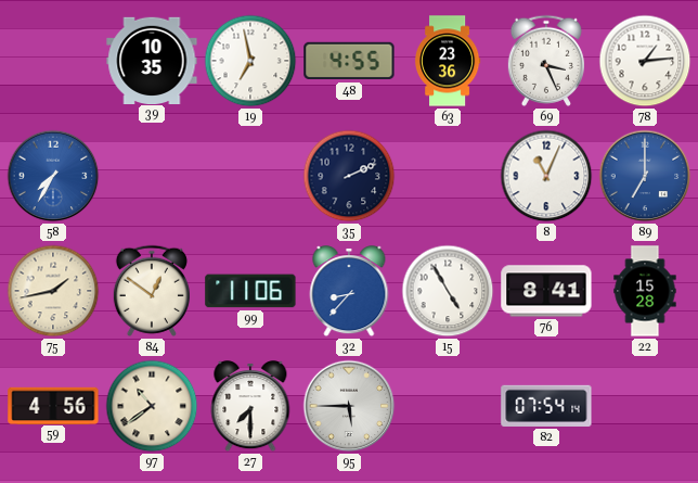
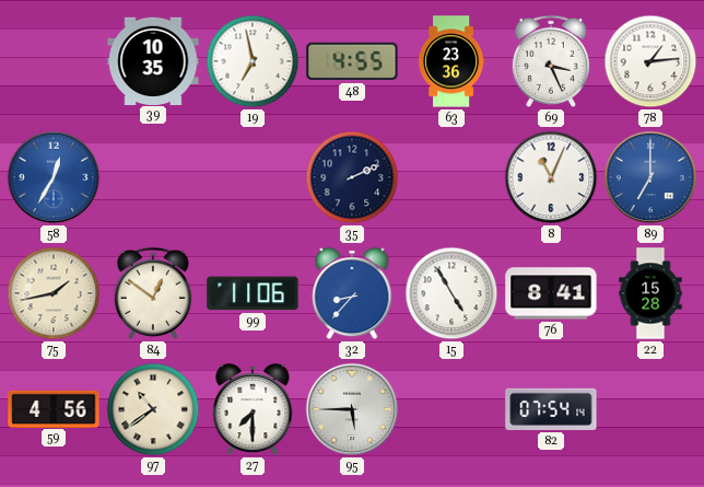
58: 7:35 -> 12:35 (54, 177)
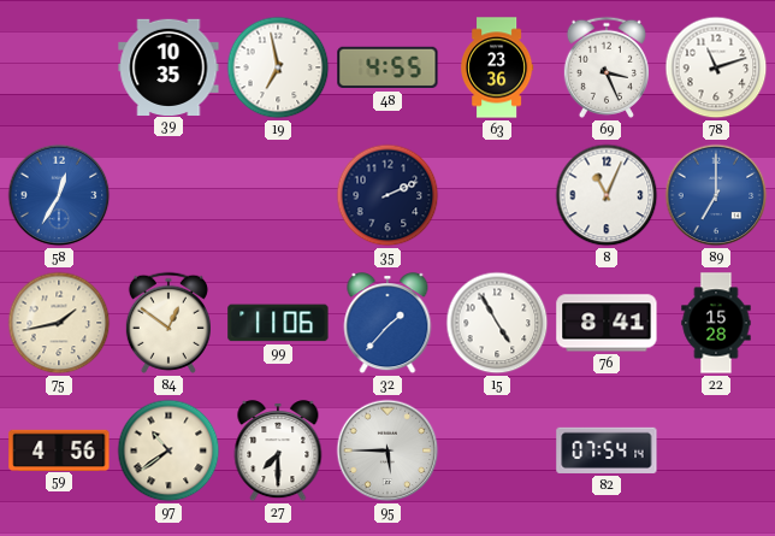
78: 1:14 -> 11:12 (716, 67)
32: 8:37 -> 1:37 (387, 324)
